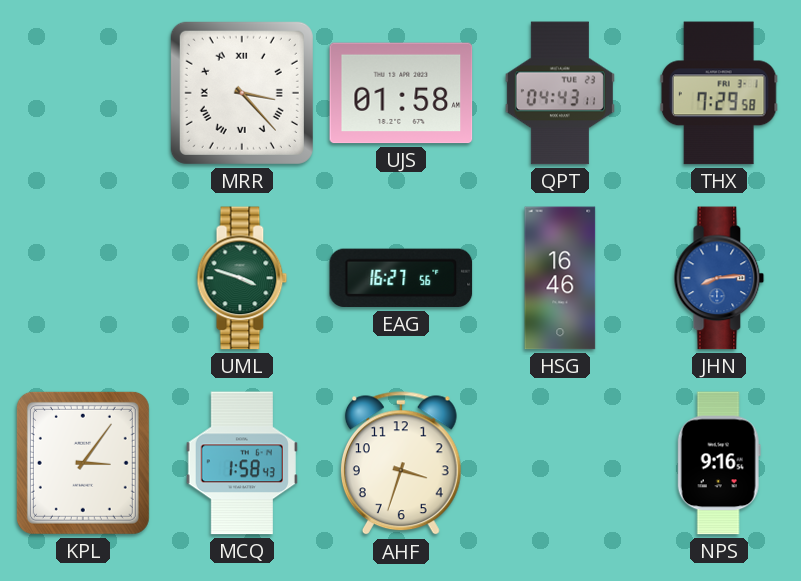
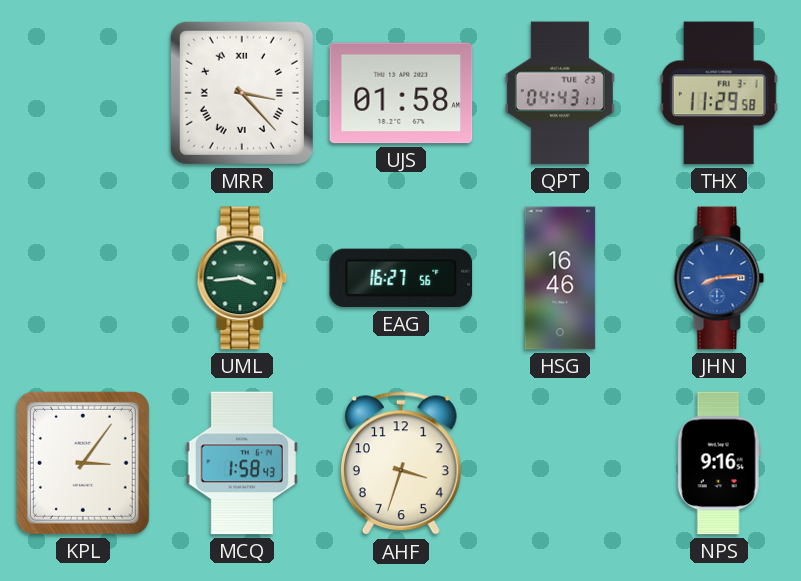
THX: 7:29 -> 11:29 (719, 93)
UML: 3:48 -> 3:44 (242, 278)
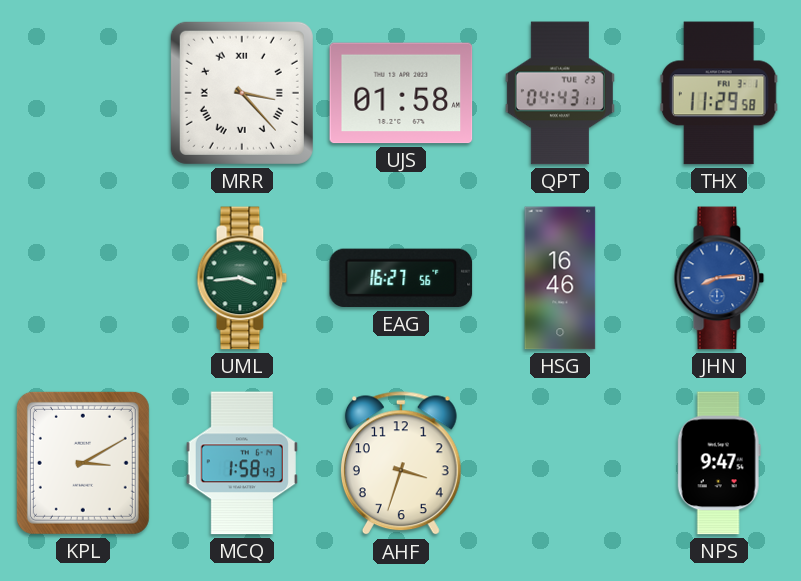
KPL: 3:06 -> 3:10 (83, 463)
NPS: 9:16 -> 9:47 (719, 463)
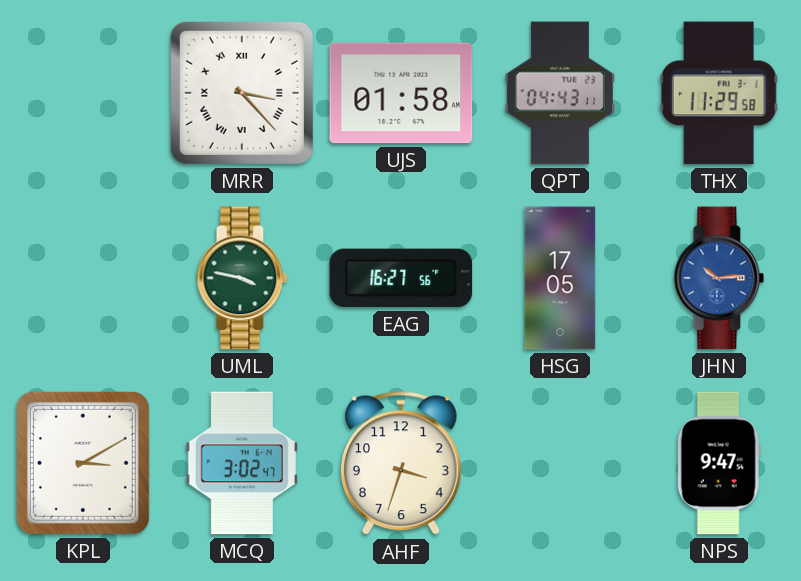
UML: 3:44 -> 3:47 (242, 278)
HSG: 16:46 -> 17:05 (560, 278)
JHN: 8:14 -> 10:14 (719, 278)
MCQ: 1:58 -> 3:02 (242, 463)
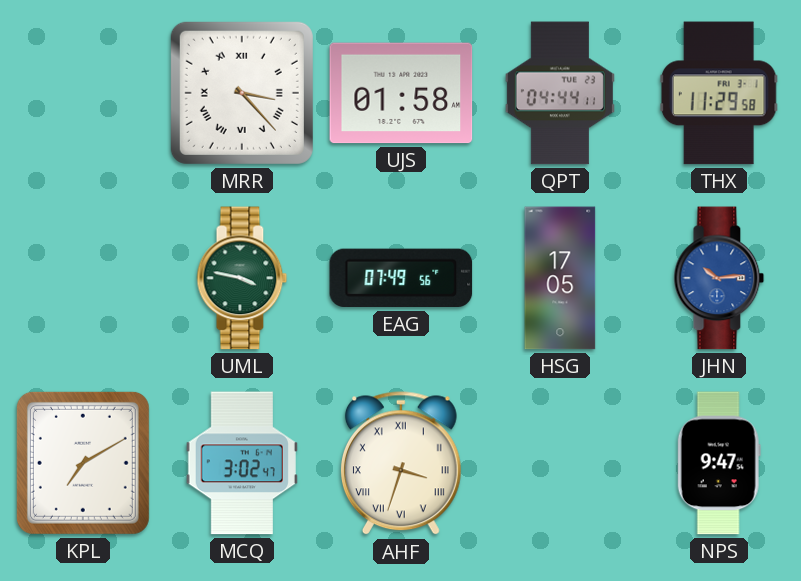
QPT: 04:43 -> 04:44 (560, 93)
EAG: 16:27 -> 07:49 (401, 278)
KPL: 3:10 -> 7:10 (83, 463)
AHF numerals: Arabic -> Roman (401, 464)
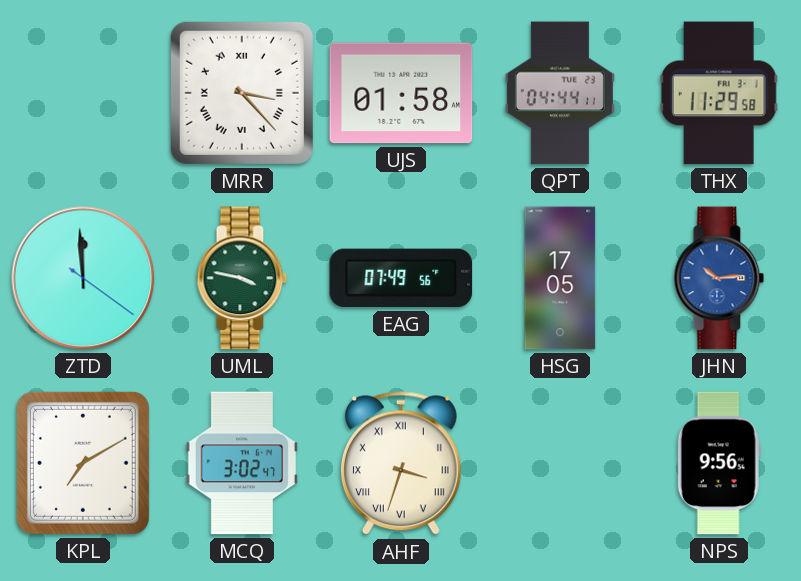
ZTD: none -> 11:59 (83, 278)
NPS: 9:47 -> 9:56 (719, 463)
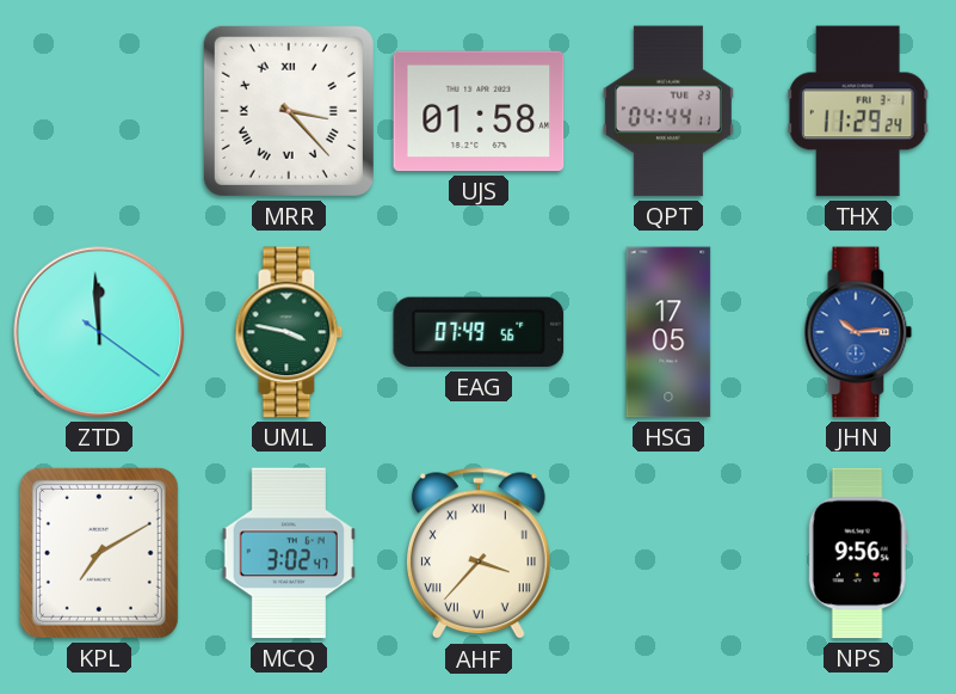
THX: 11:29:58 -> 11:29:24 (858, 111)
AHF: 3:33 -> 3:37 (479, 554)
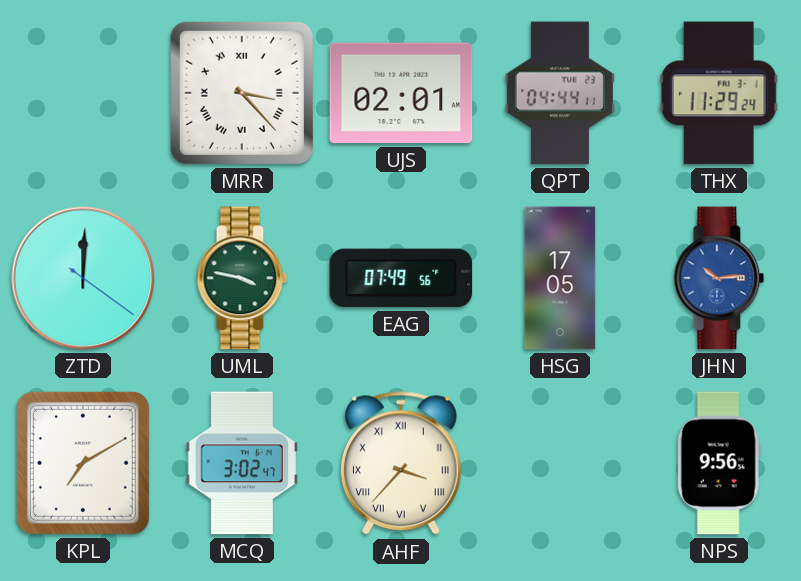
UJS: 01:58 -> 02:01 (401, 93)
ZTD: 11:59 -> 12:00 (83, 278)
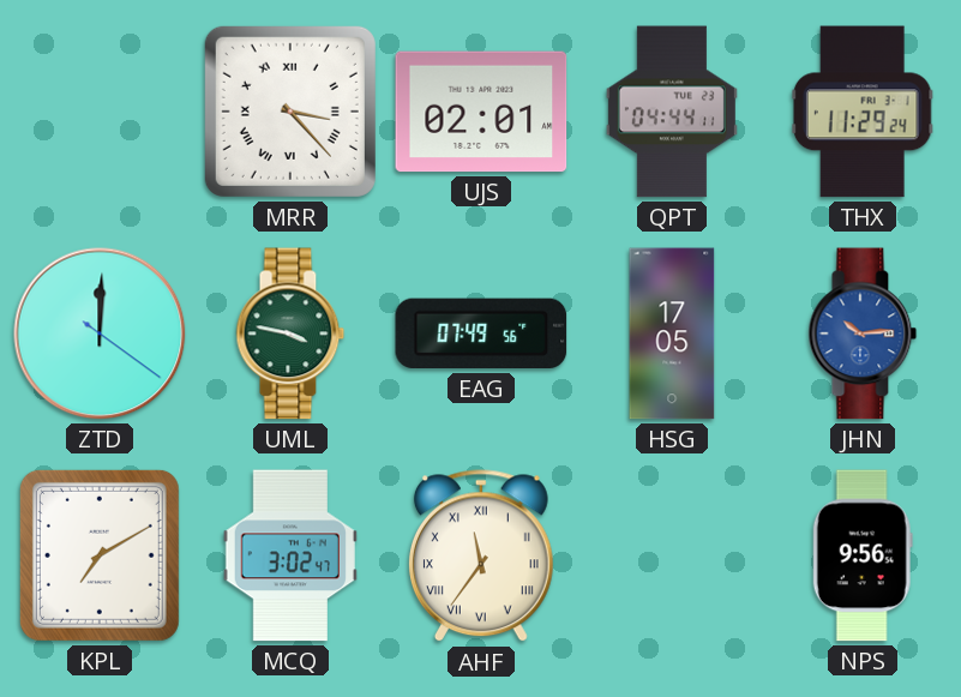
AHF: 3:37 -> 11:36 (481, 557)
